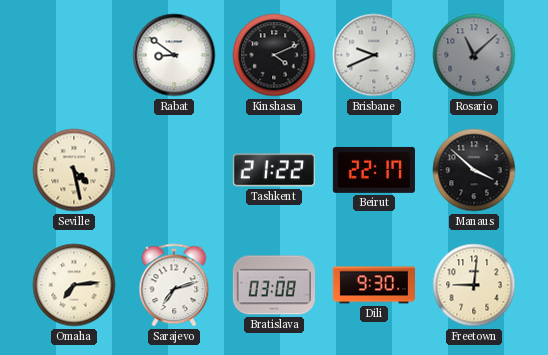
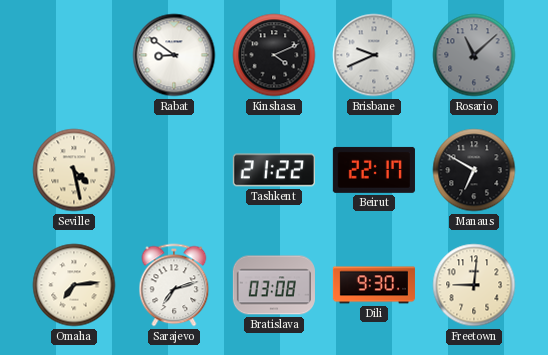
Manaus: 3:52 -> 6:50 (474, 170)
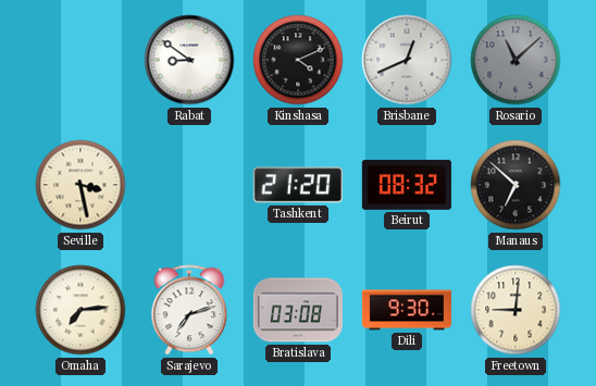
Brisbane: 9:41 -> 12:41 (407, 60)
Seville: 4:28 -> 3:28 (80, 185)
Tashkent: 21:22 -> 21:20 (298, 185)
Beirut: 22:17 -> 08:32 (407, 185)
Manaus: 6:50 -> 6:52 (516, 185)
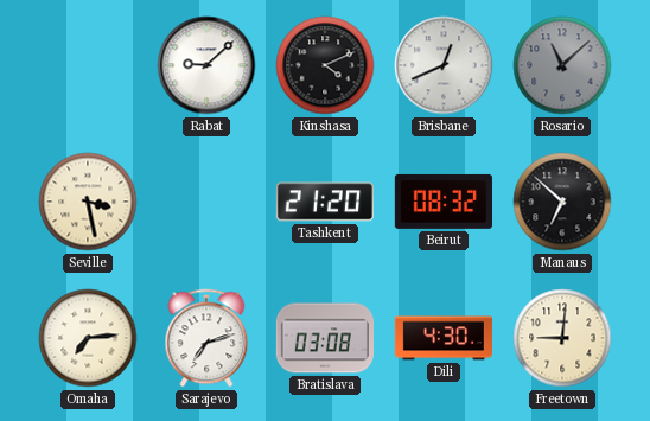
Rabat: 8:51 -> 9:08 (206, 65)
Dili: 9:30 -> 4:30 (442, 338)
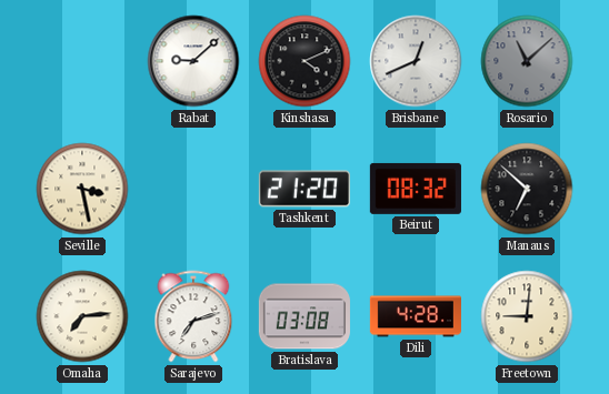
Dili: 4:30 -> 4:28 (415, 316)
